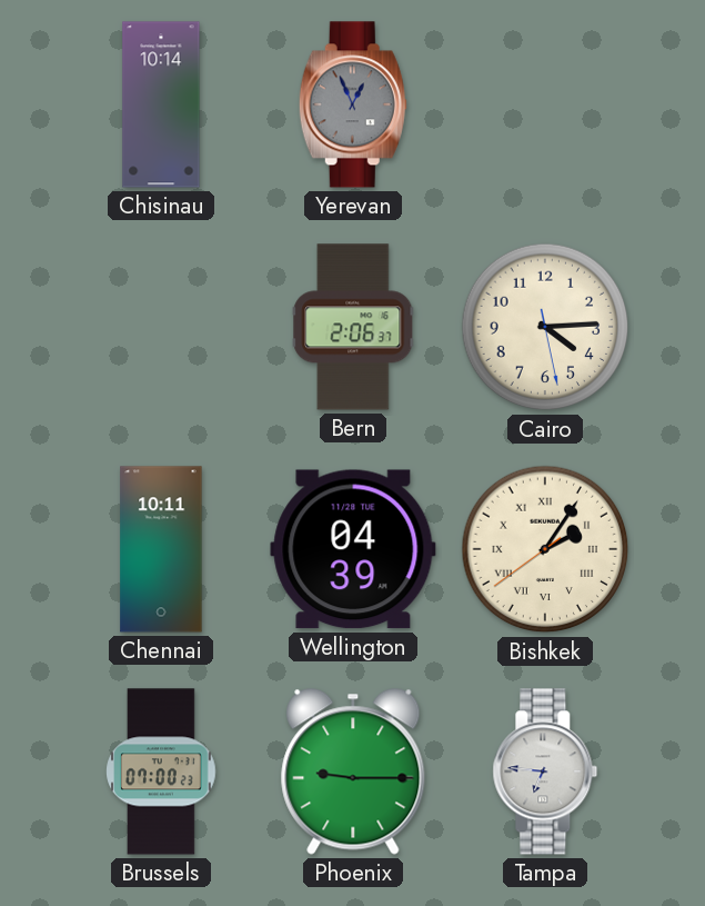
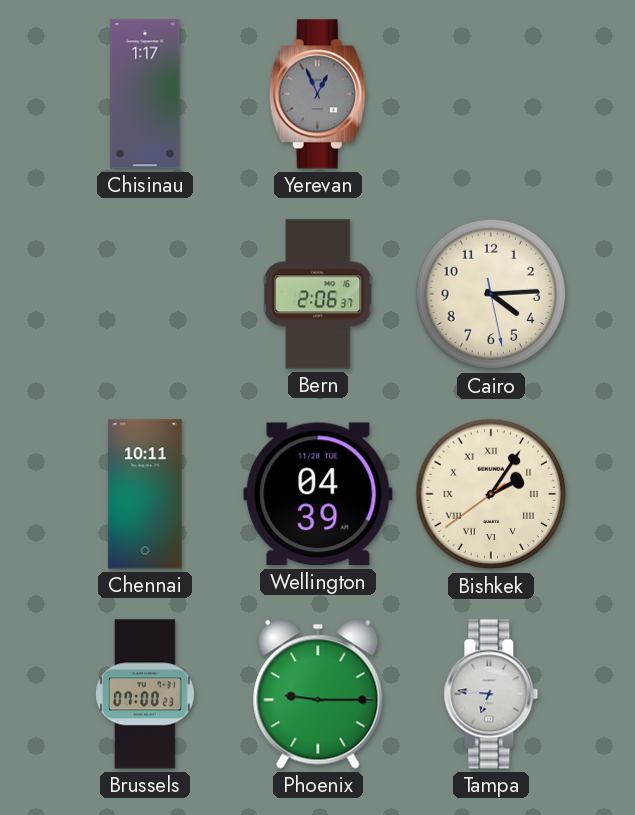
Chisinau: 10:14 -> 1:17 (145, 94)
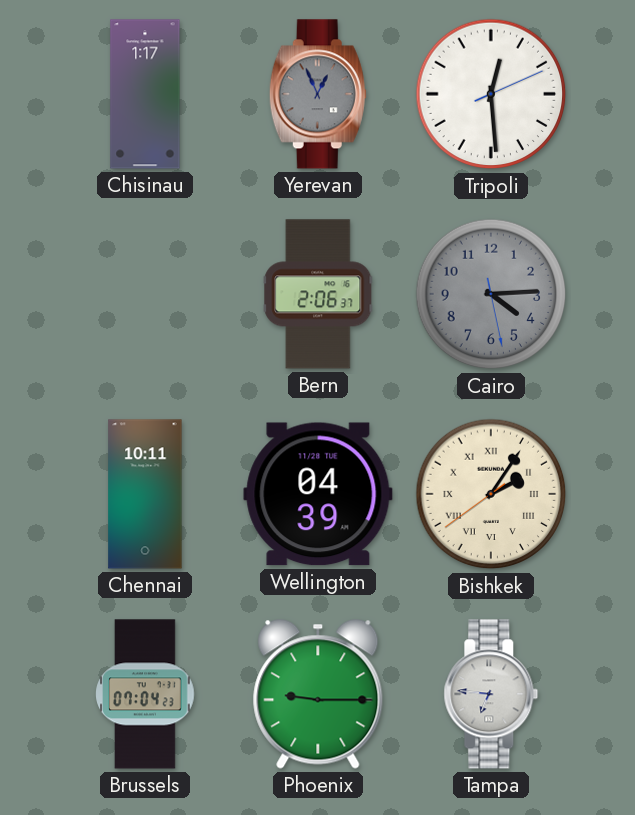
Tripoli: none -> 12:29 (491, 94)
Cairo dial: cream -> grey (491, 294)
Brussels: 07:00 -> 07:04 (145, 694)
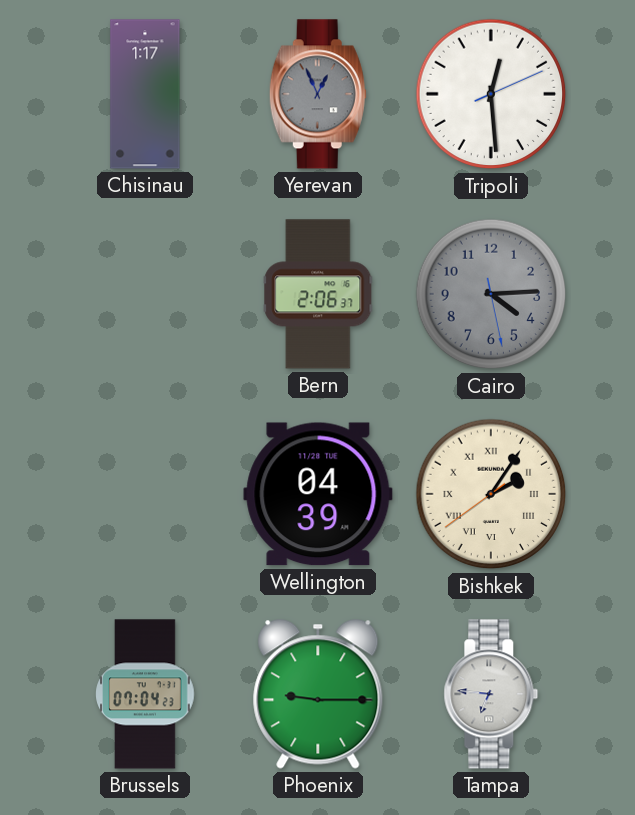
Chennai: 10:11 -> none (145, 494)
